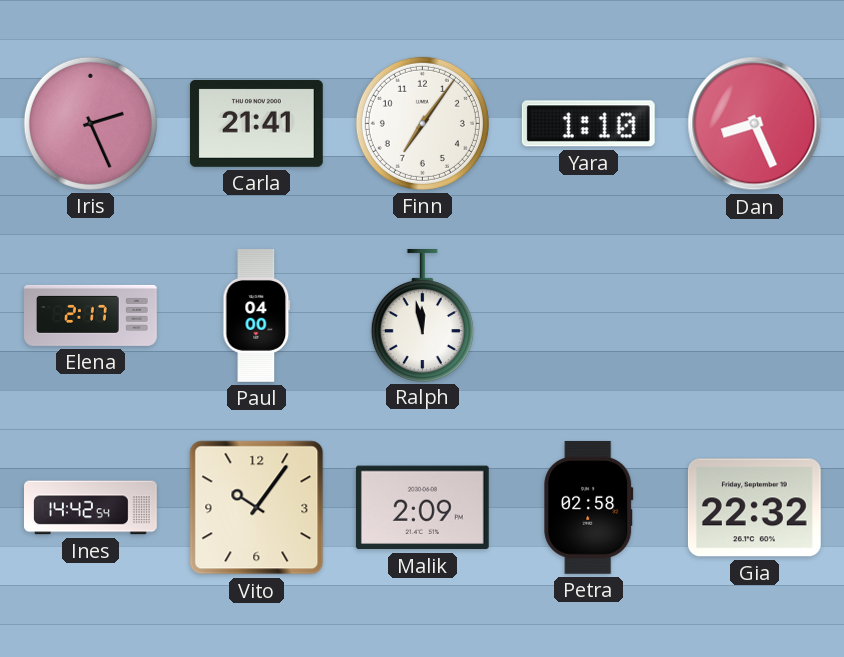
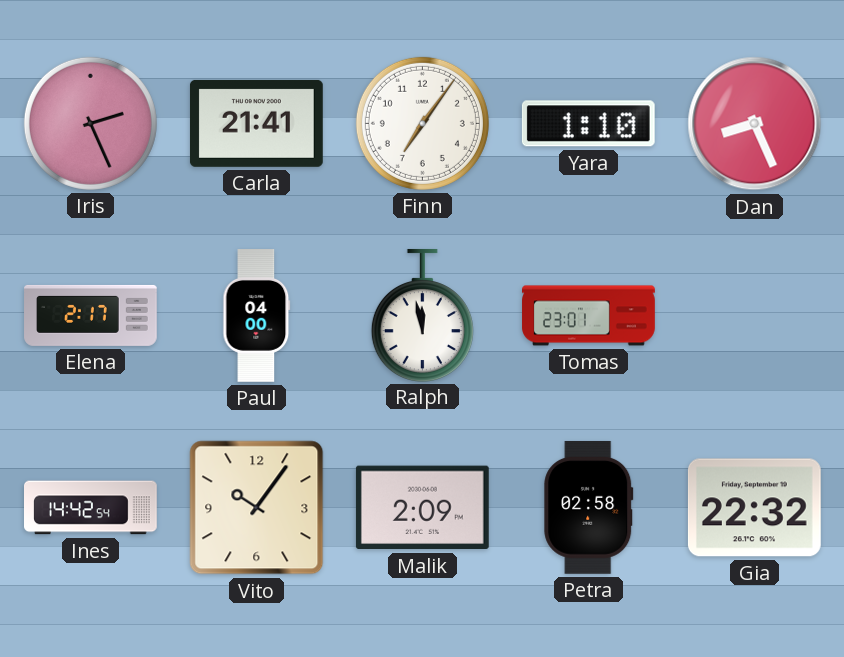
Tomas: none -> 23:01 (589, 316)
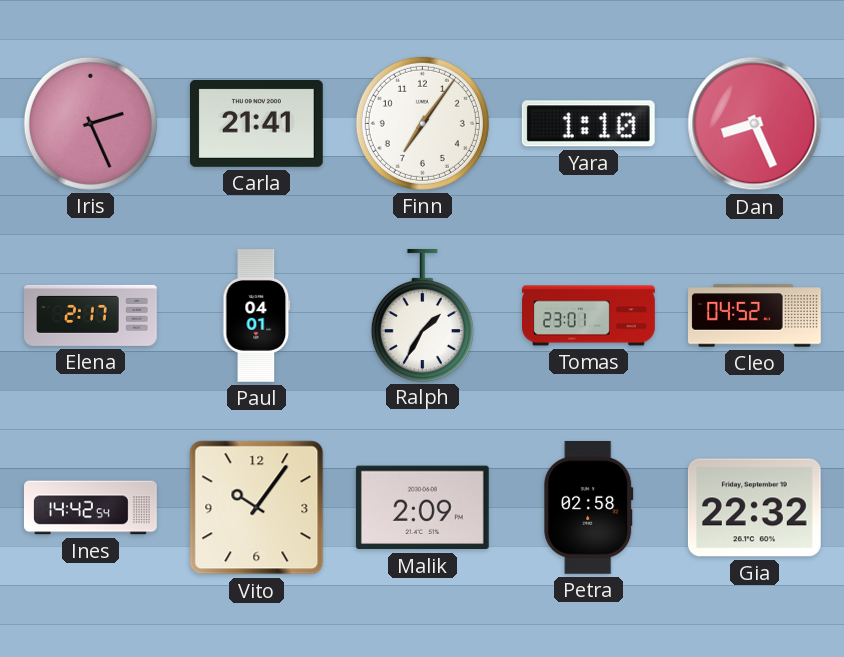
Paul: 04:00 -> 04:01 (257, 316)
Ralph: 11:58 -> 1:35 (422, 315)
Cleo: none -> 04:52 (755, 316)
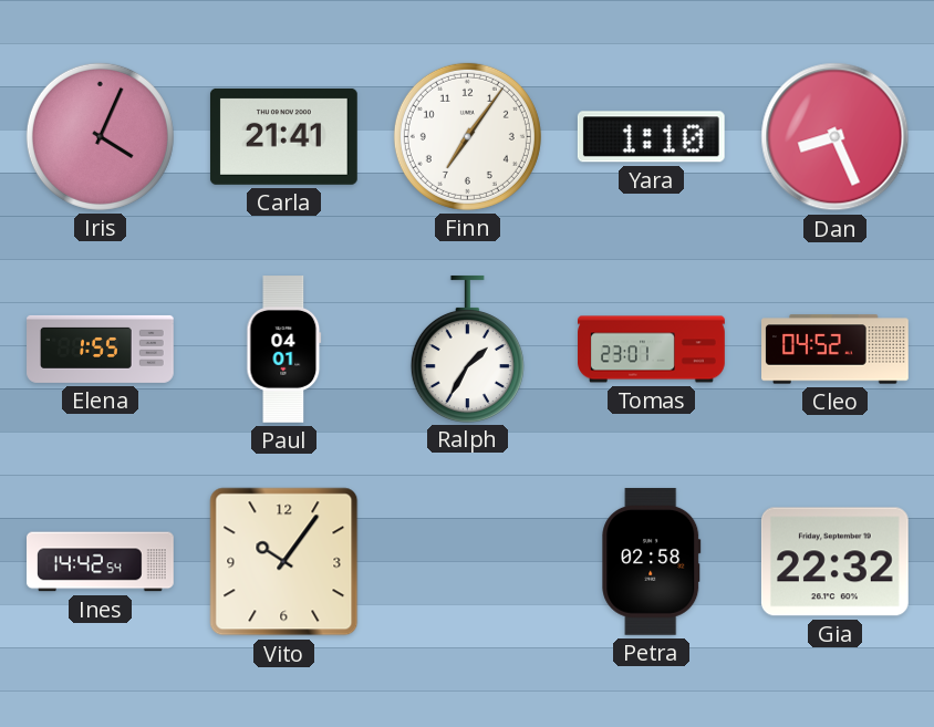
Iris: 2:26 -> 4:04 (100, 136)
Elena: 2:17 -> 1:55 (101, 349)
Malik: 2:09 -> none (422, 508)
